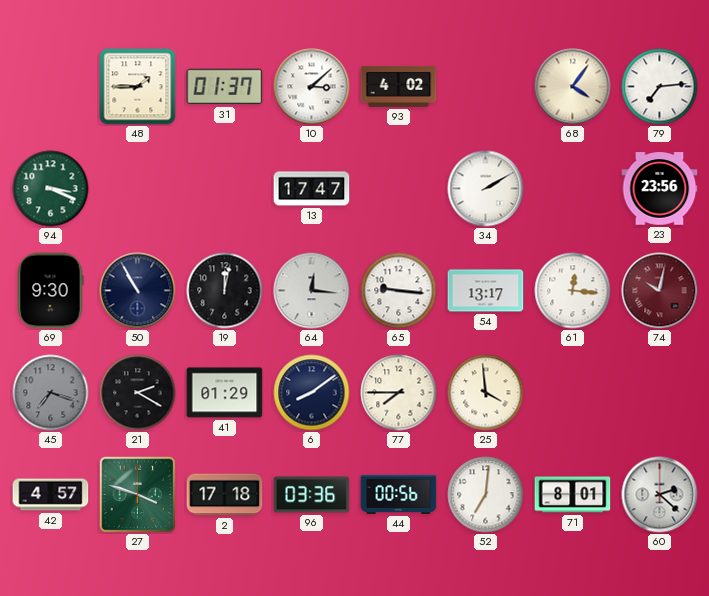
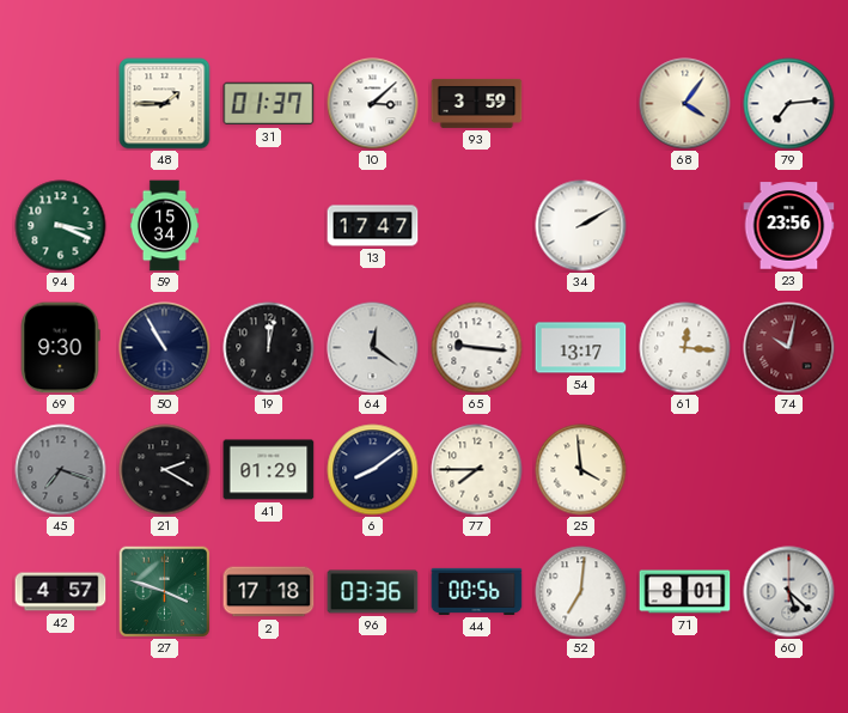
93: 4:02 -> 3:59 (477, 103)
59: none -> 15:34 (164, 226)
64: 12:16 -> 12:21 (373, 348)
60: 2:22 -> 5:22 (789, 592)
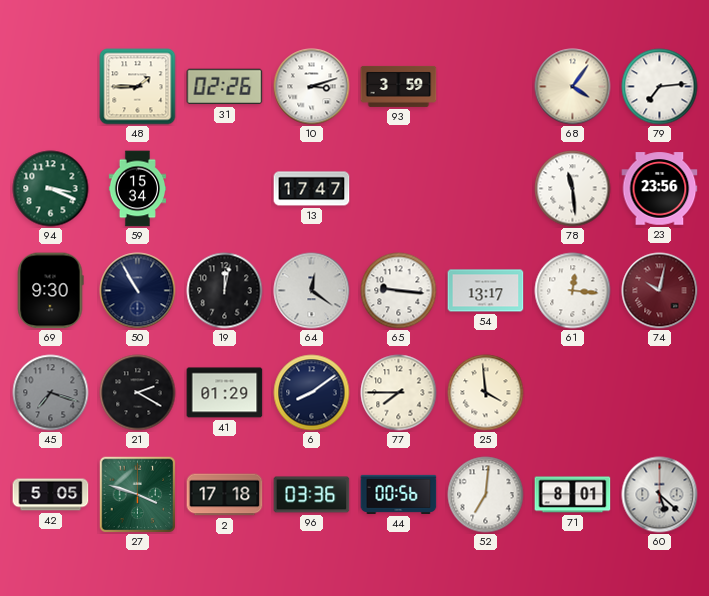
31: 01:37 -> 02:26 (225, 87)
10: 3:08 -> 3:12 (312, 87)
34: 2:10 -> none (581, 226)
78: none -> 11:29 (573, 189)
42: 4:57 -> 5:05 (51, 495)
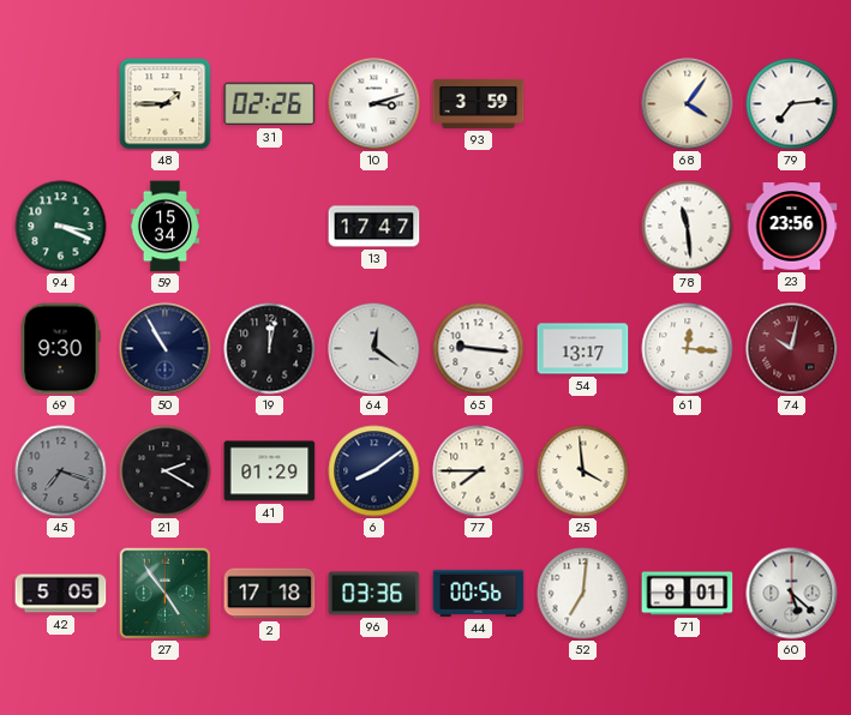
27: 3:48 -> 4:54 (164, 593)
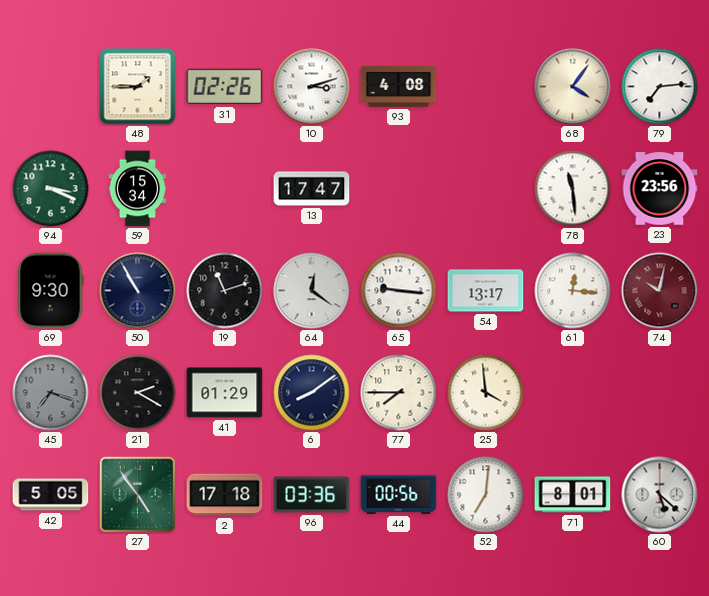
93: 3:59 -> 4:08 (399, 86)
19: 12:02 -> 11:12 (225, 291)
